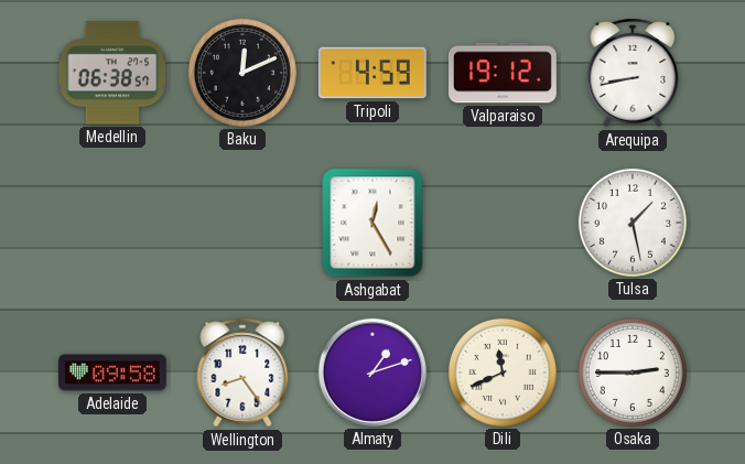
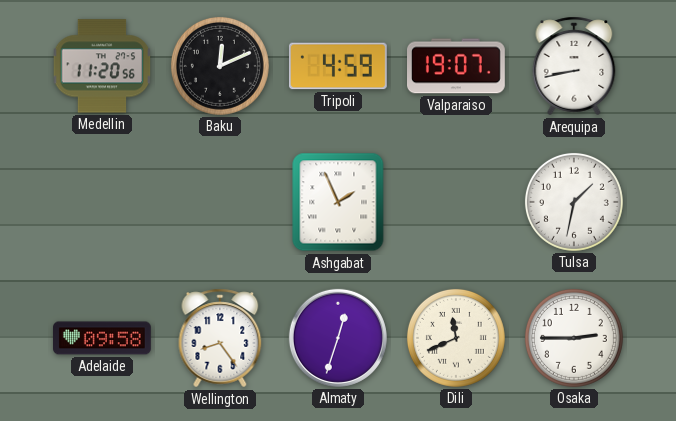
Medellin: 06:38 -> 11:20 (102, 66)
Valparaiso: 19:12 -> 19:07 (457, 66)
Ashgabat: 12:25 -> 1:56 (338, 202)
Tulsa: 1:28 -> 1:32 (574, 202)
Almaty: 1:12 -> 12:33 (338, 338)
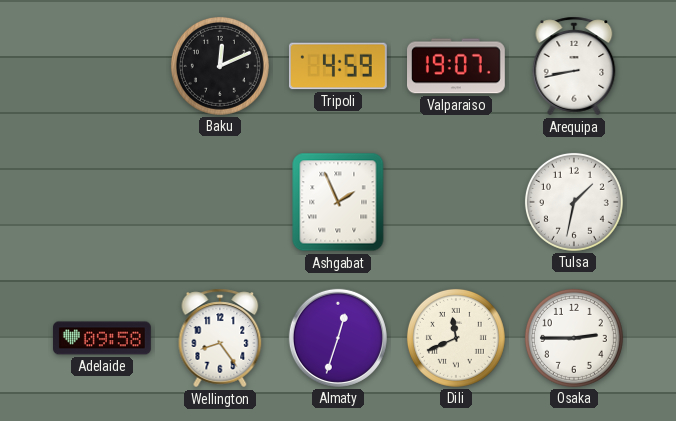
Medellin: 11:20 -> none (102, 66)
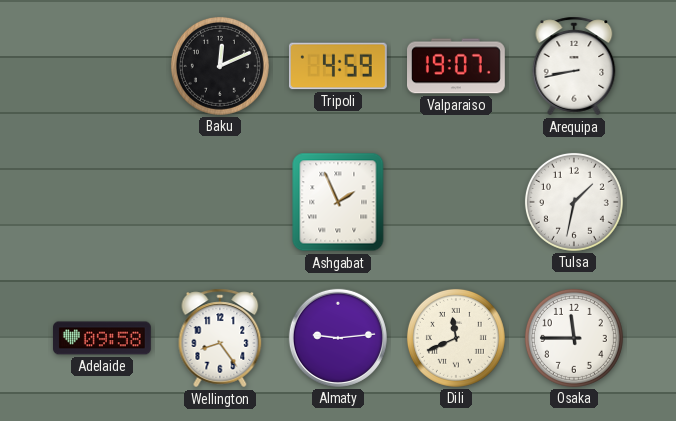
Almaty: 12:33 -> 9:14 (338, 338)
Osaka: 2:45 -> 11:45 (574, 338)
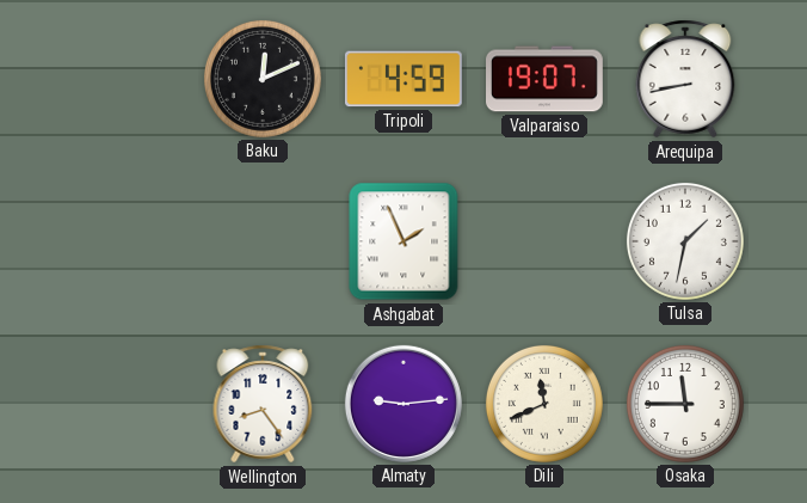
Adelaide: 09:58 -> none (103, 338)
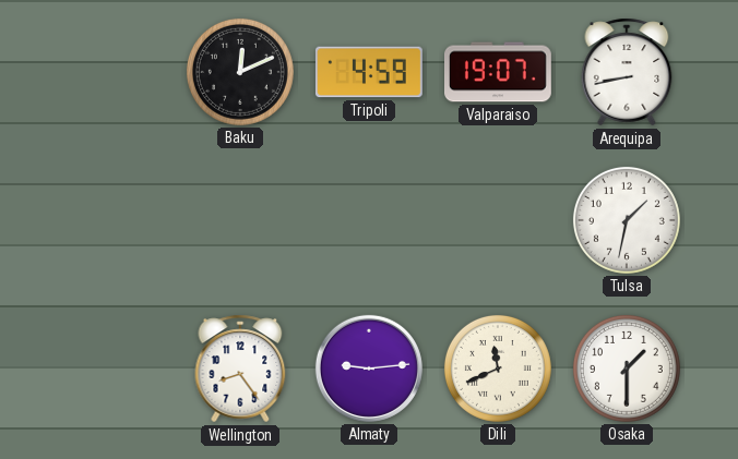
Ashgabat: 1:56 -> none (403, 241)
Osaka: 11:45 -> 1:30 (627, 369)
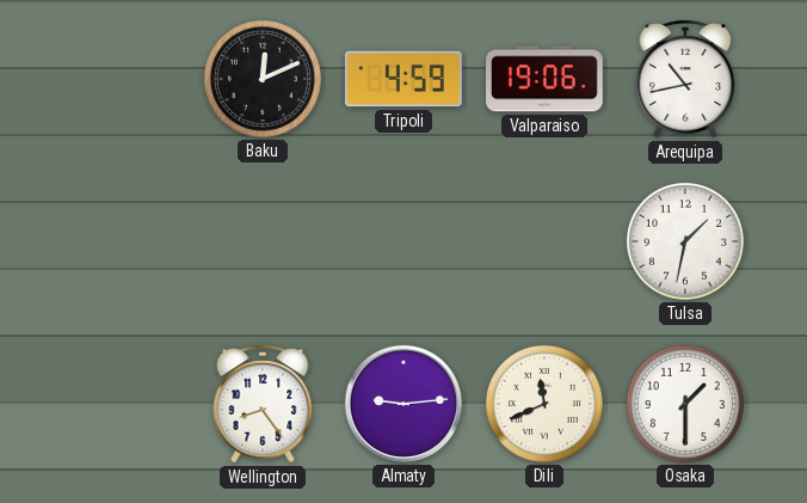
Valparaiso: 19:07 -> 19:06 (546, 79)
Arequipa: 8:43 -> 10:43 (685, 79)
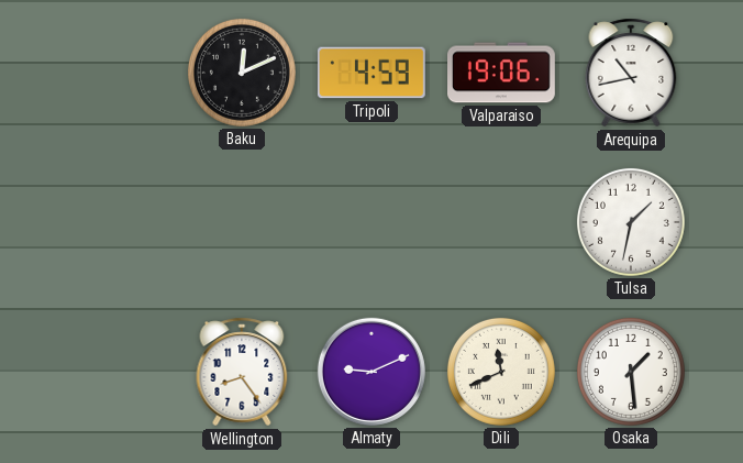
Almaty: 9:14 -> 9:11 (371, 372)
Osaka: 1:30 -> 1:29 (631, 372)
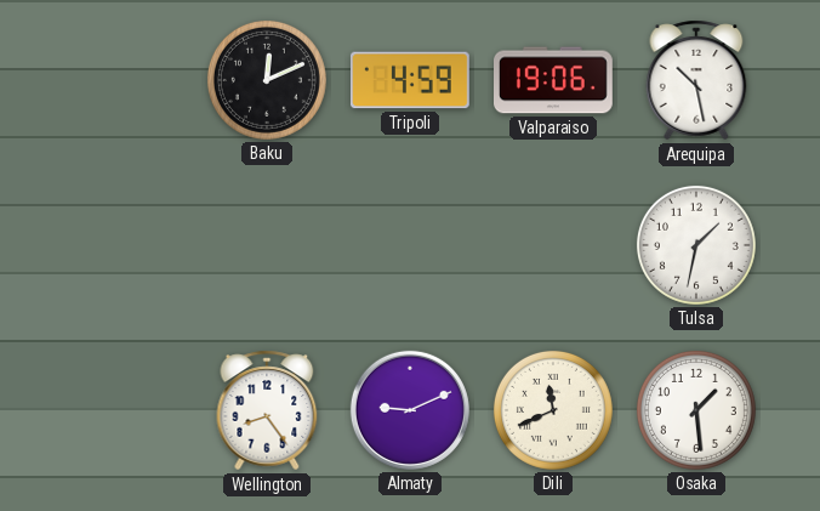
Arequipa: 10:43 -> 10:28 (696, 80)
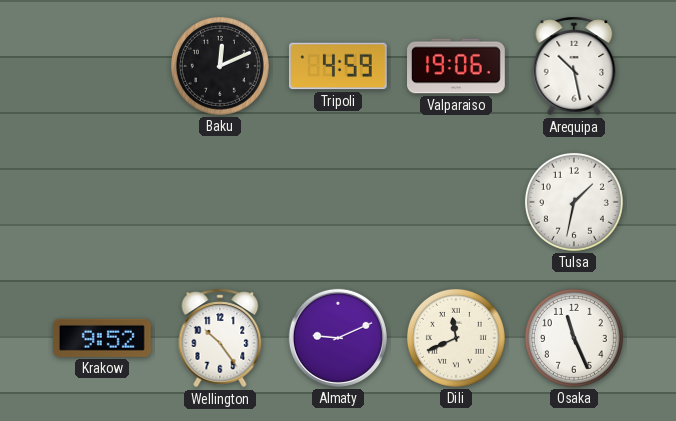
Krakow: none -> 9:52 (102, 338)
Wellington: 8:24 -> 10:24 (220, 338)
Osaka: 1:29 -> 11:26 (574, 338)
